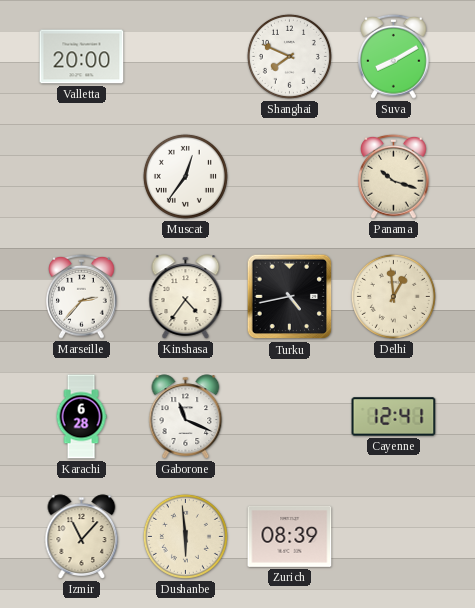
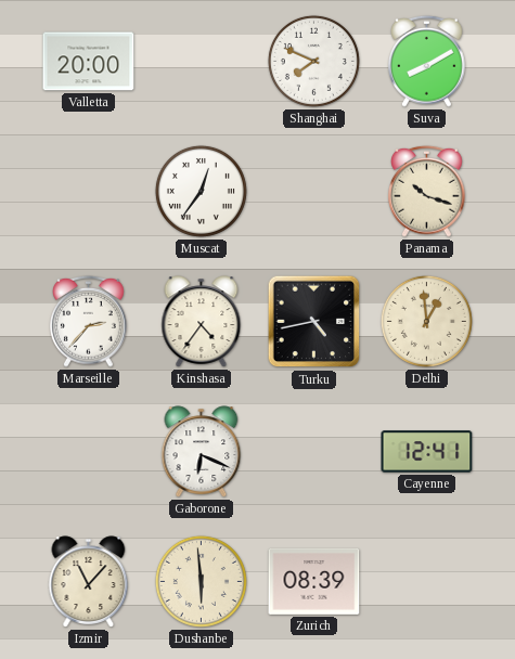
Karachi: 6:28 -> none (81, 417)
Gaborone: 11:19 -> 6:19 (202, 452)
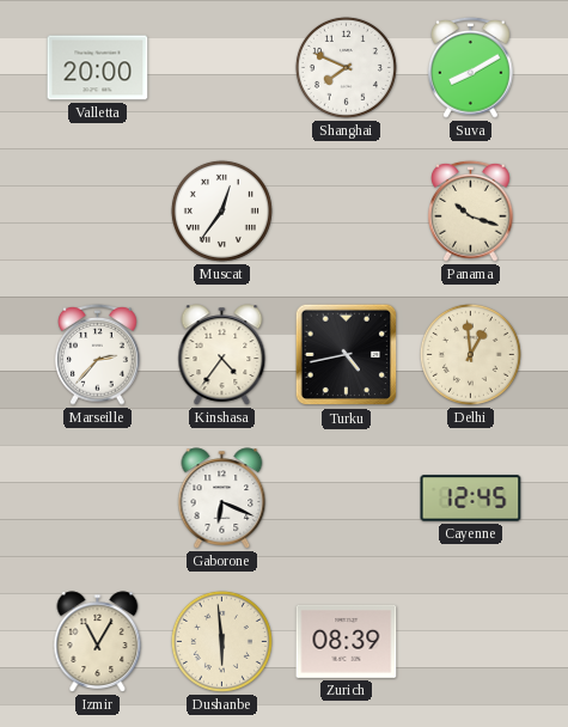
Cayenne: 12:41 -> 12:45 (471, 499)
Izmir: 11:07 -> 11:05 (98, 642)
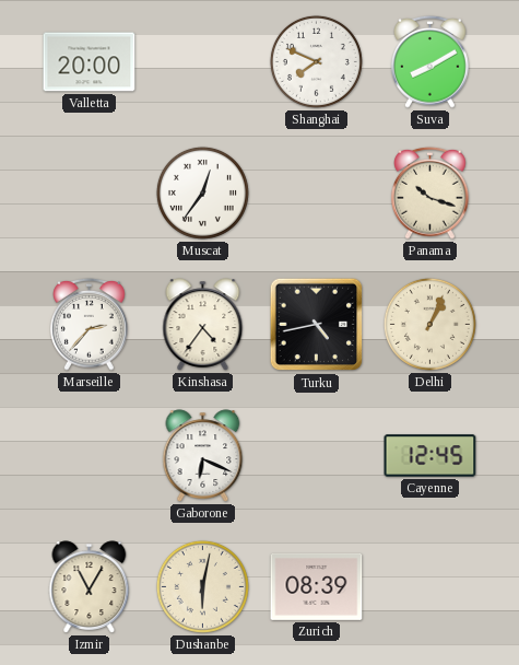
Delhi: 12:59 -> 1:04 (429, 324)
Dushanbe: 5:59 -> 6:02 (202, 586)
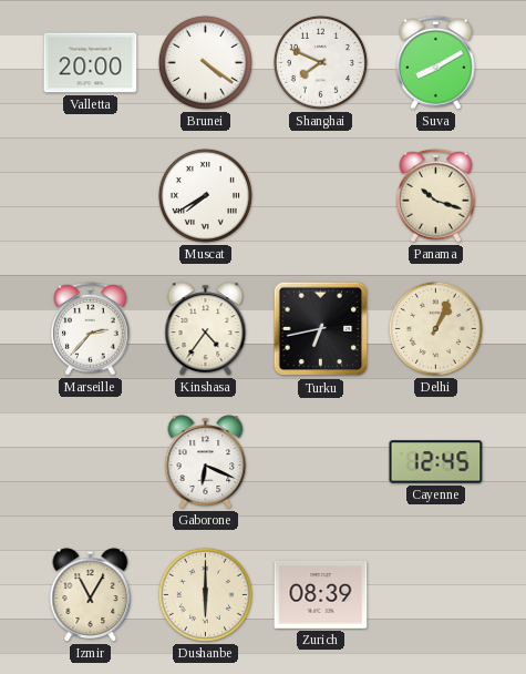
Brunei: none -> 4:21 (205, 62)
Muscat: 12:36 -> 7:40 (205, 195)
Turku: 4:43 -> 6:43 (321, 329)
Dushanbe: 6:02 -> 6:00 (205, 594)
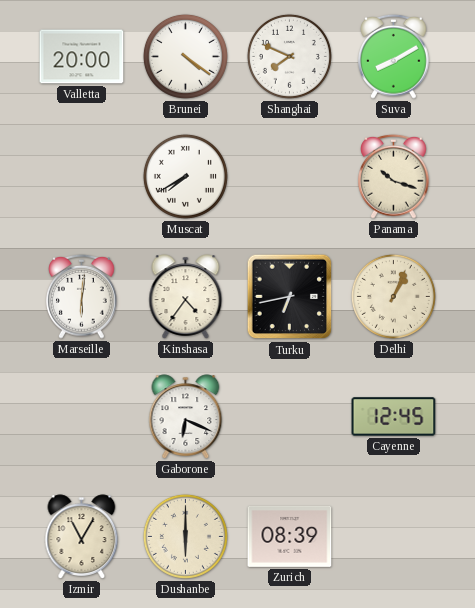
Marseille: 2:37 -> 6:01 (82, 296)
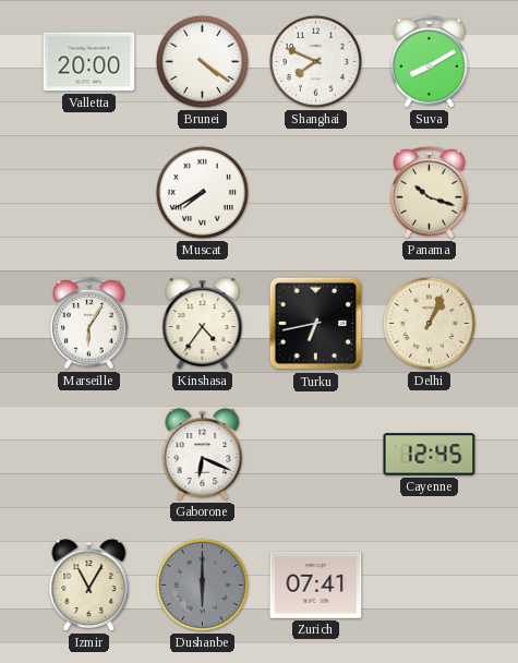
Marseille: 6:01 -> 6:05 (89, 323)
Dushanbe dial: cream -> grey (202, 584)
Zurich: 08:39 -> 07:41 (316, 584)
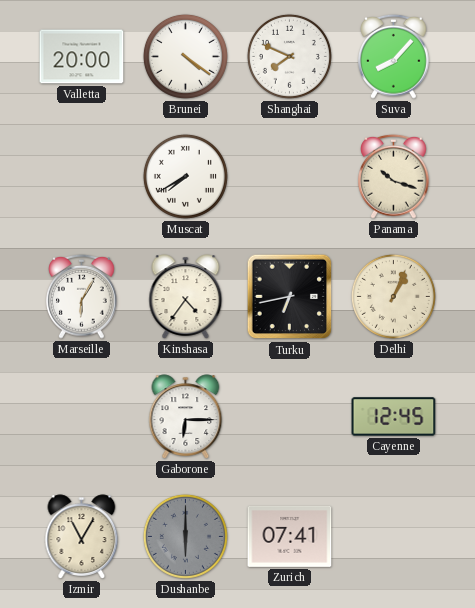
Suva: 8:10 -> 8:07 (394, 56)
Gaborone: 6:19 -> 6:15 (186, 417)
